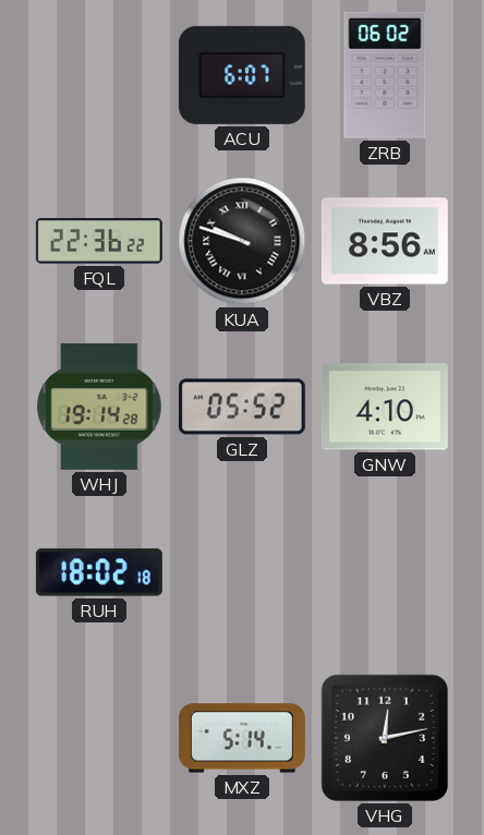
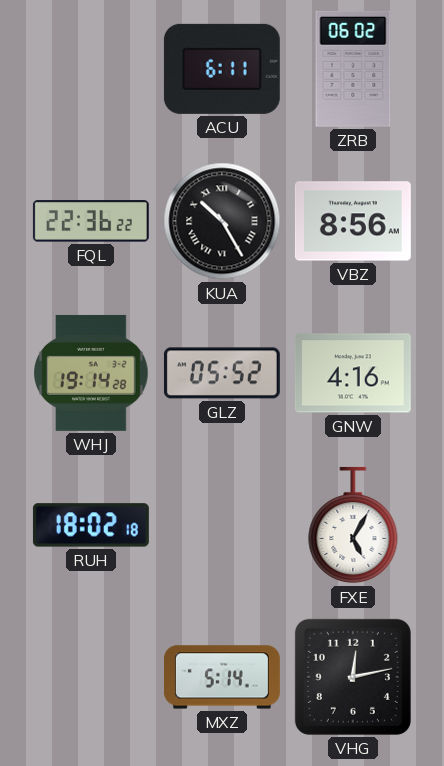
ACU: 6:07 -> 6:11 (222, 69)
KUA: 9:48 -> 10:25 (222, 221)
GNW: 4:10 -> 4:16 (353, 373)
FXE: none -> 5:05 (353, 525)
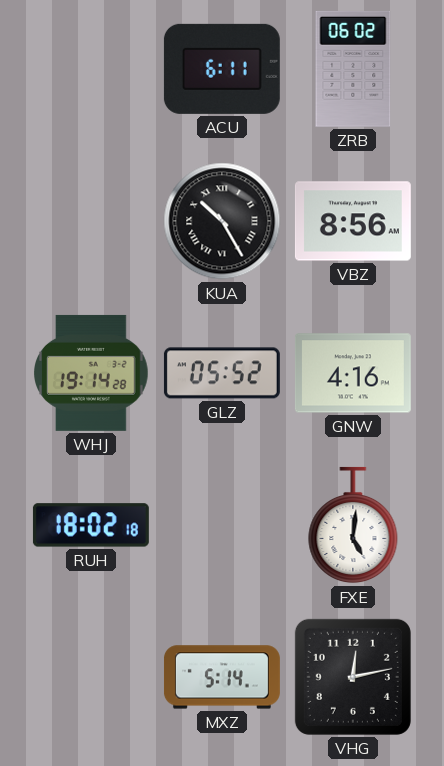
FQL: 22:36 -> none (91, 221)
FXE: 5:05 -> 5:01 (353, 525)
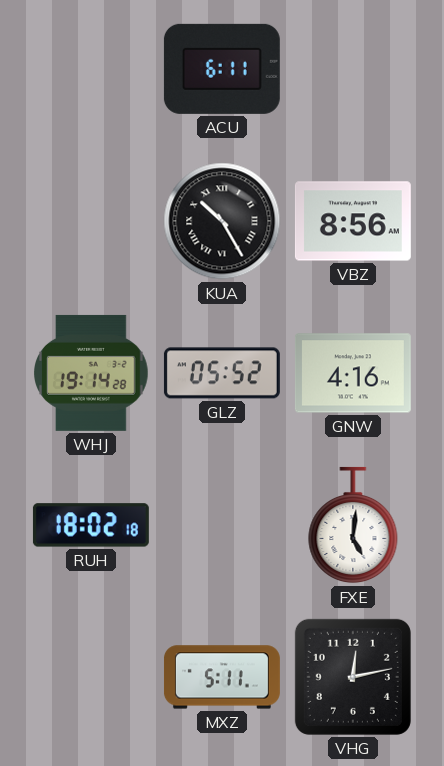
ZRB: 06:02 -> none (353, 69)
MXZ: 5:14 -> 5:11 (222, 677)
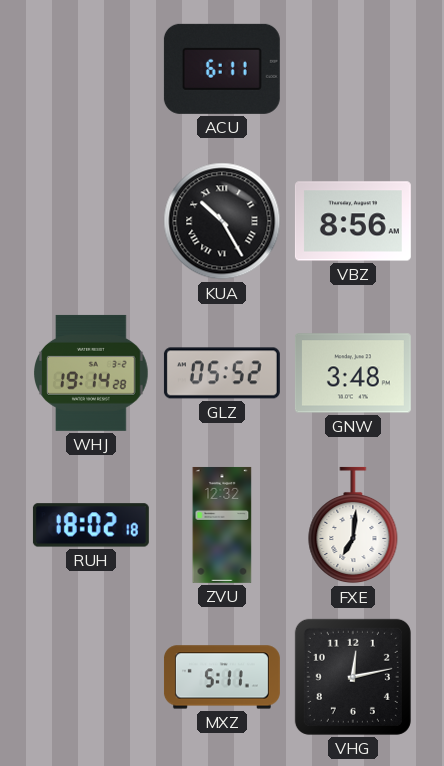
GNW: 4:16 -> 3:48 (353, 373)
ZVU: none -> 12:32 (222, 525)
FXE: 5:01 -> 7:01 (353, 525)
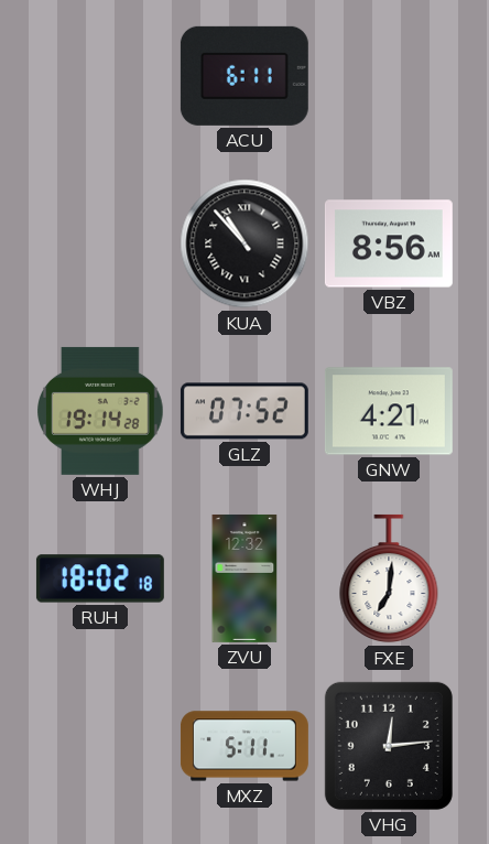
KUA: 10:25 -> 10:53 (244, 244)
GLZ: 05:52 -> 07:52 (244, 411)
GNW: 3:48 -> 4:21 (389, 411)
VHG: 12:13 -> 12:14 (389, 746)
